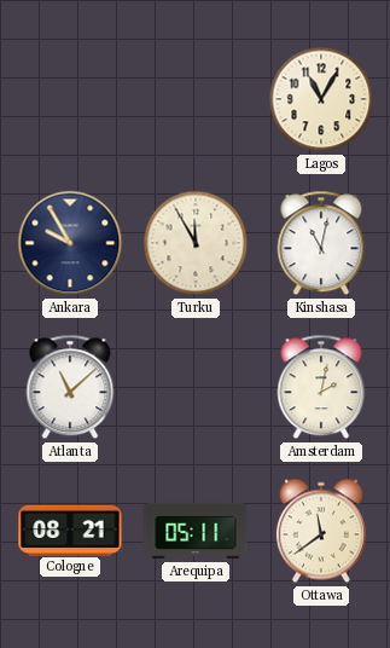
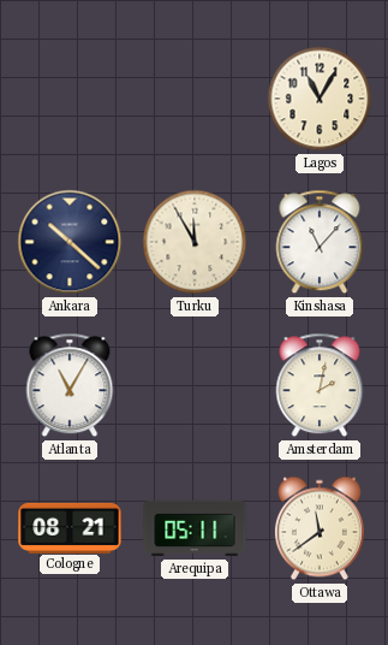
Ankara: 9:55 -> 10:22 (70, 242)
Kinshasa: 11:02 -> 11:07 (320, 242)
Atlanta: 11:08 -> 11:05 (70, 385)
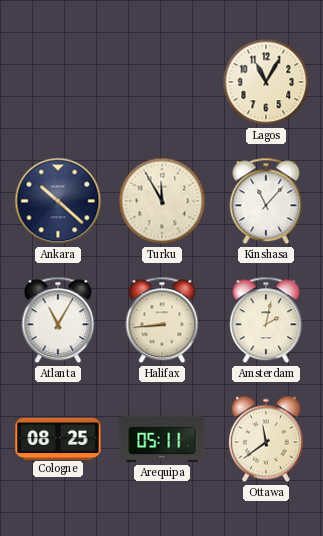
Halifax: none -> 8:44 (162, 320)
Cologne: 08:21 -> 08:25 (58, 438)
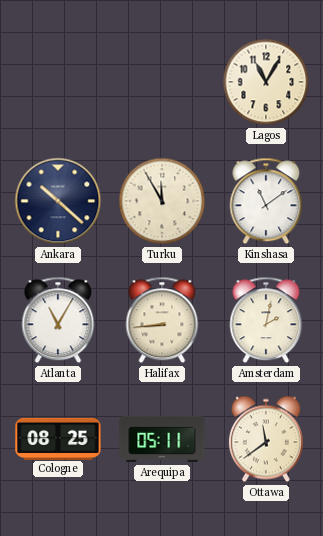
Kinshasa: 11:07 -> 11:09 (266, 201)
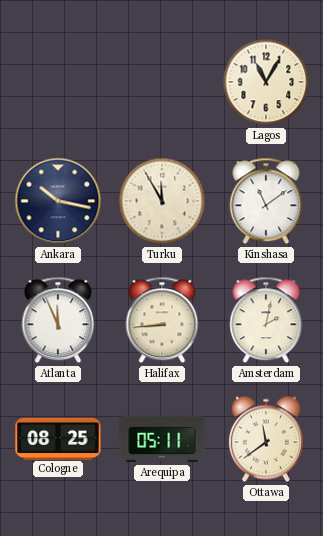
Ankara: 10:22 -> 10:17 (58, 201)
Atlanta: 11:05 -> 11:56 (58, 320)
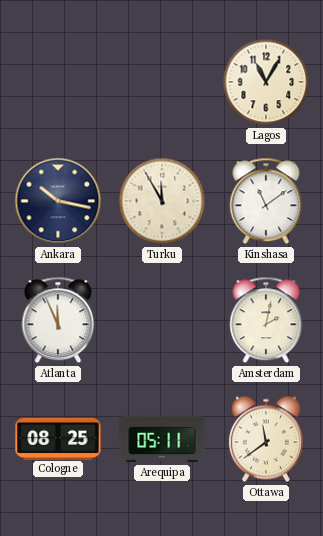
Halifax: 8:44 -> none (162, 320)
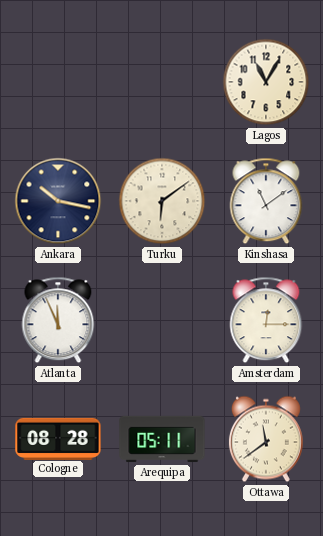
Turku: 11:55 -> 6:09 (162, 201)
Amsterdam: 2:02 -> 12:15 (266, 320)
Cologne: 08:25 -> 08:28 (58, 438)
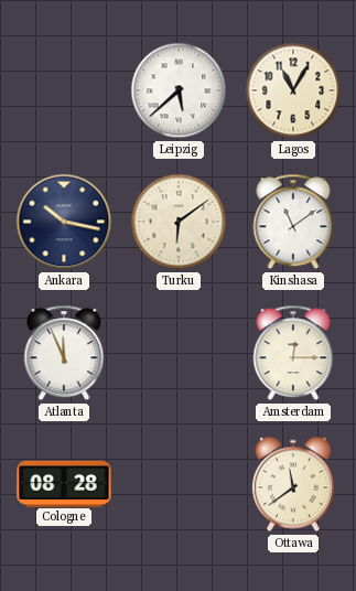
Leipzig: none -> 5:38 (179, 90)
Arequipa: 05:11 -> none (162, 439)
